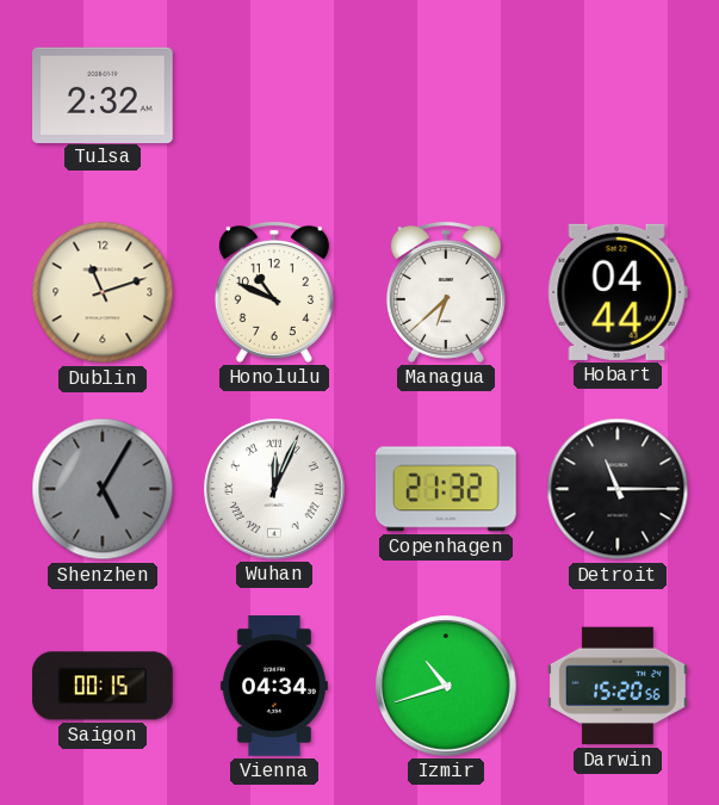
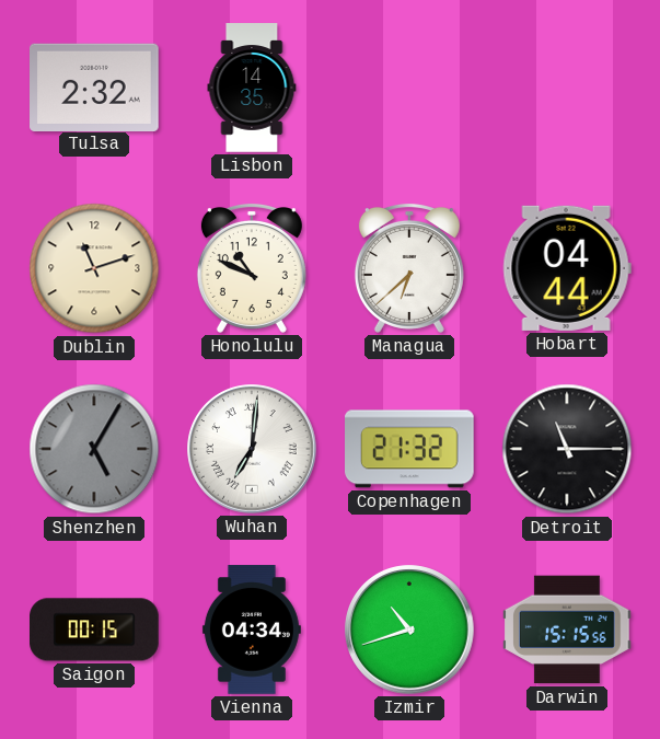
Lisbon: none -> 14:35 (252, 88)
Wuhan: 12:04 -> 7:01 (252, 449)
Darwin: 15:20 -> 15:15 (567, 630)
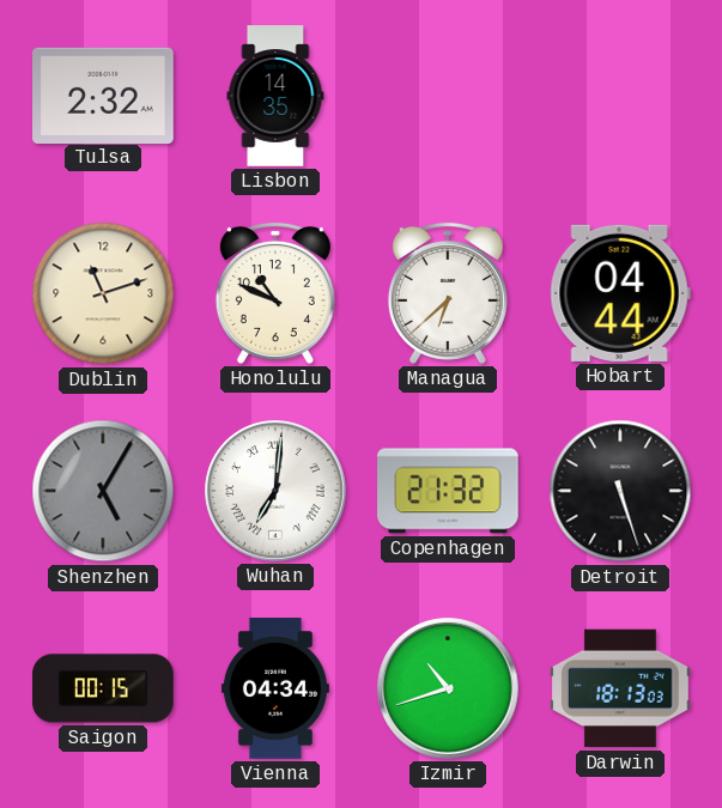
Detroit: 11:15 -> 5:27 (620, 491)
Darwin: 15:15 -> 18:13 (620, 688)
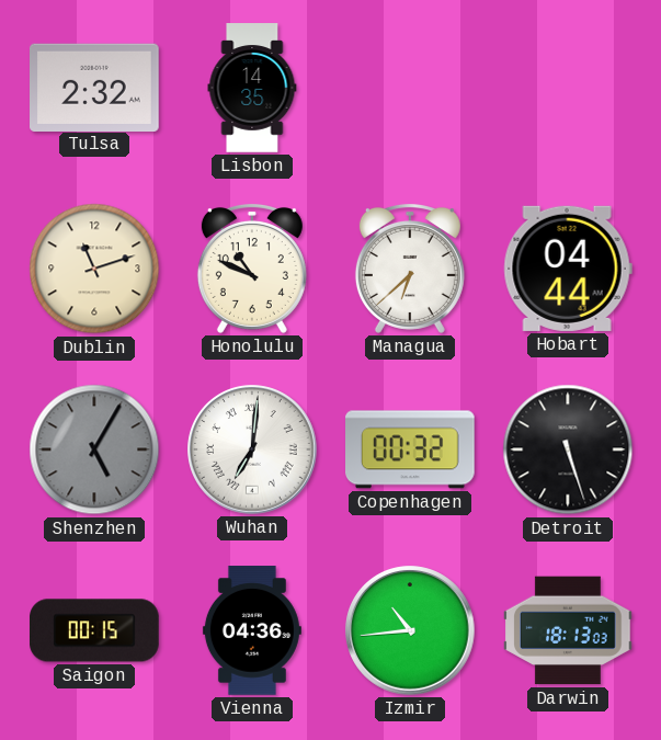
Copenhagen: 21:32 -> 00:32 (411, 449)
Vienna: 04:34 -> 04:36 (252, 630)
Izmir: 10:42 -> 10:44 (410, 630)
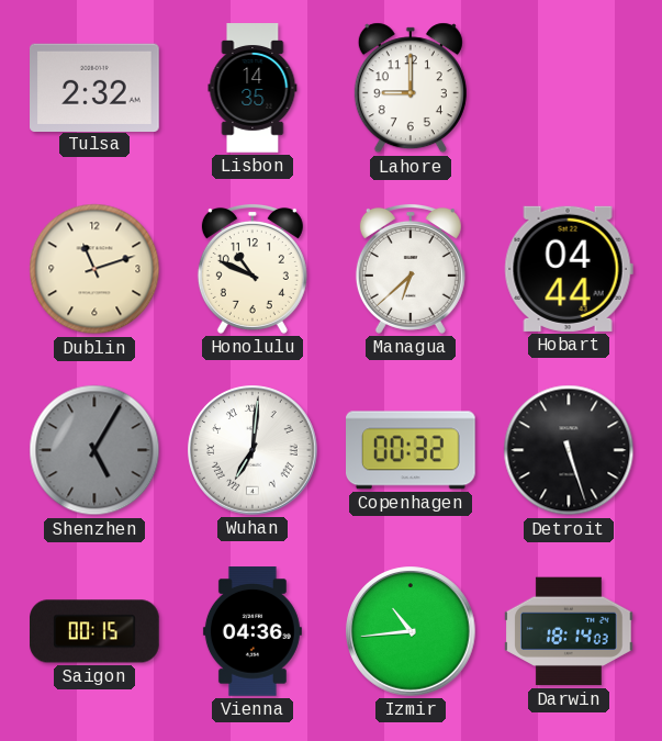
Lahore: none -> 9:00 (411, 88)
Darwin: 18:13 -> 18:14 (569, 631)
